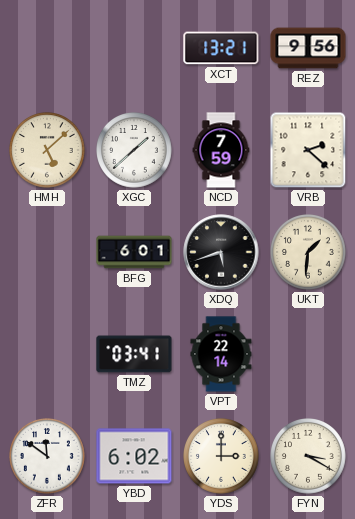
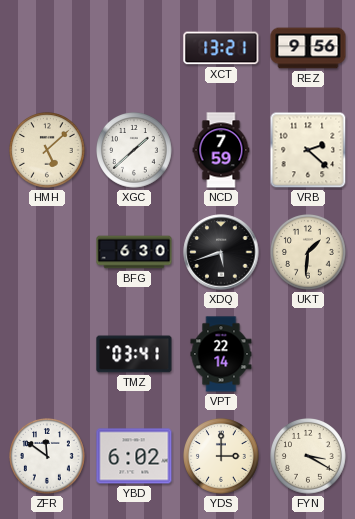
BFG: 6:01 -> 6:30 (134, 252)
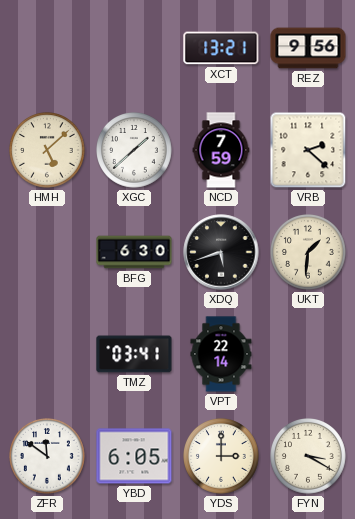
YBD: 6:02 -> 6:05 (134, 456)
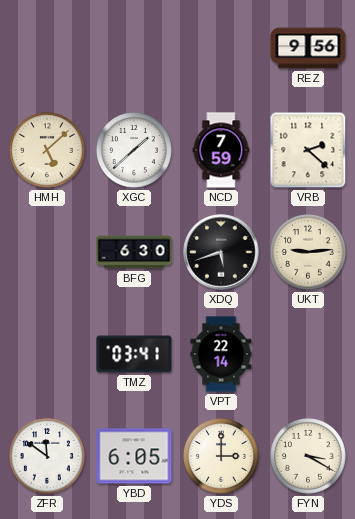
XCT: 13:21 -> none (221, 48)
UKT: 1:31 -> 9:14 (309, 253)
